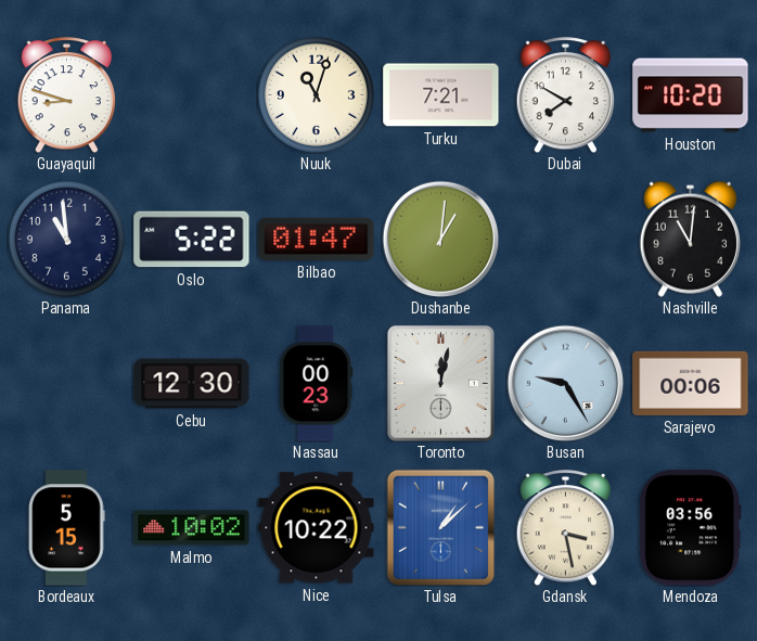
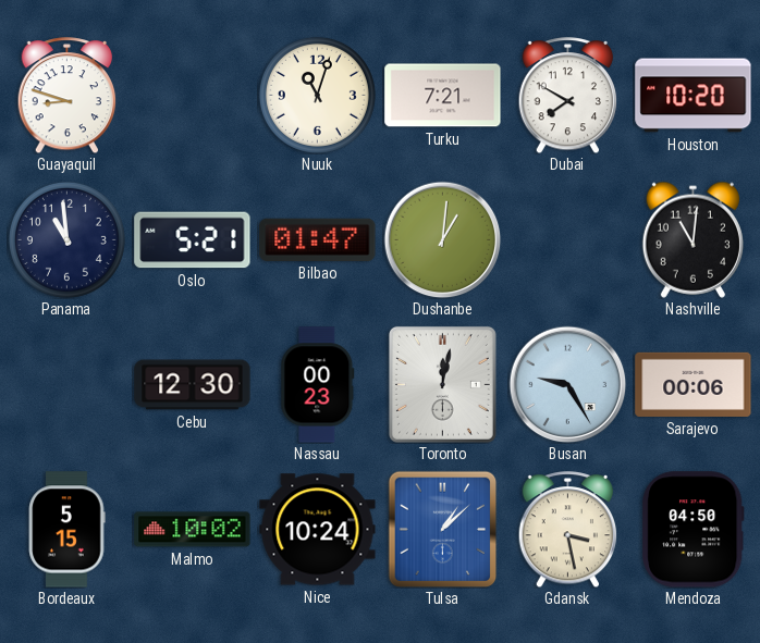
Oslo: 5:22 -> 5:21 (193, 240)
Nice: 10:22 -> 10:24 (318, 530)
Mendoza: 03:56 -> 04:50 (692, 530)
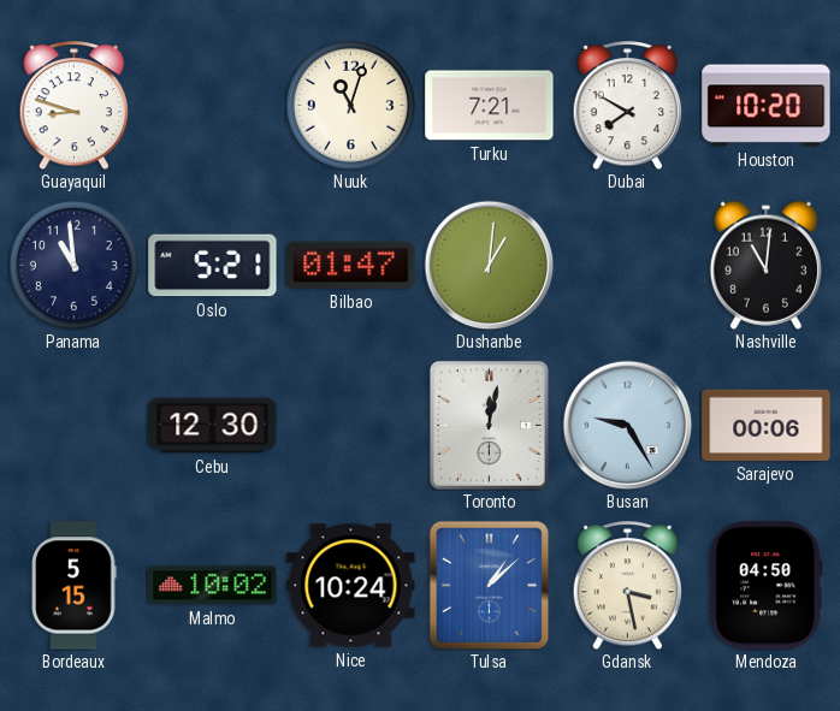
Nassau: 00:23 -> none (318, 385)
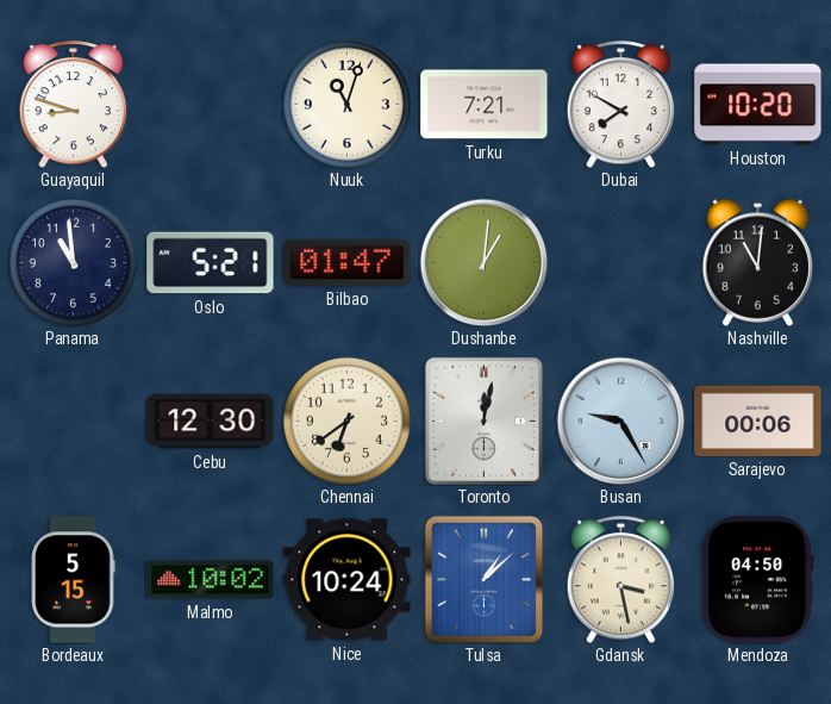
Chennai: none -> 6:39 (346, 420)
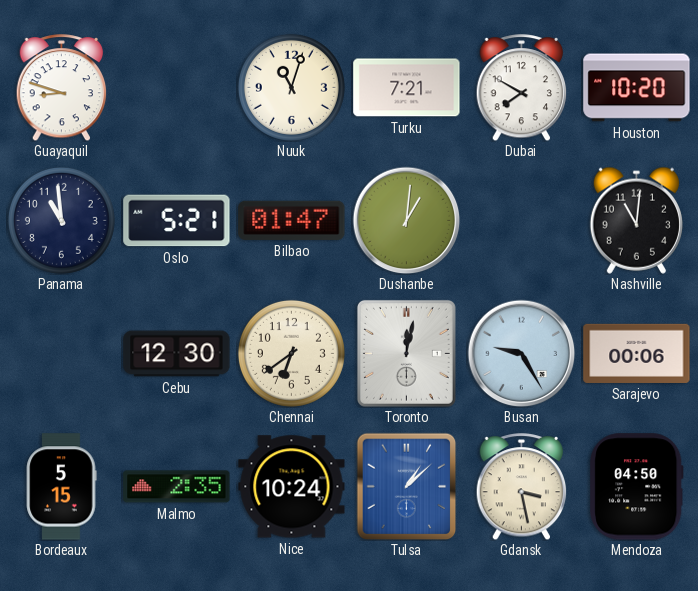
Malmo: 10:02 -> 2:35 (177, 487)
